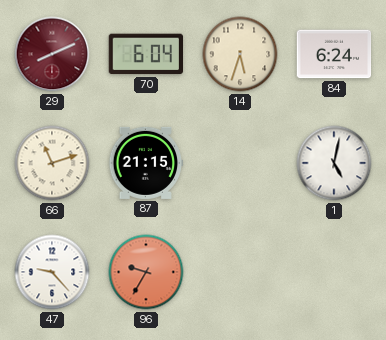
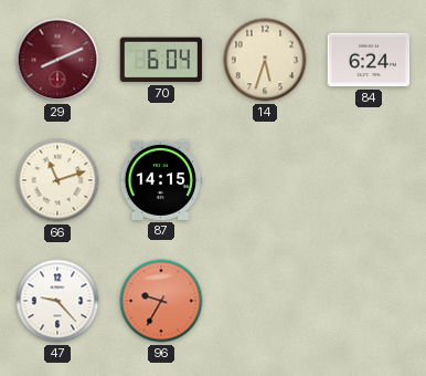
87: 21:15 -> 14:15 (161, 180)
1: 5:02 -> none (334, 163)
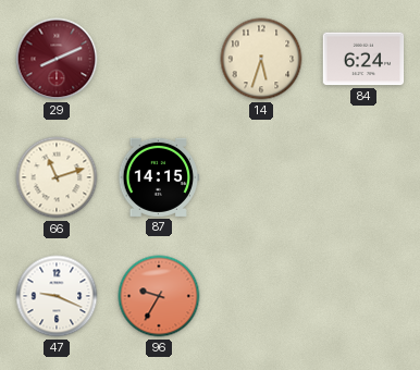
70: 6:04 -> none (160, 60)
47: 9:23 -> 9:19 (57, 296)
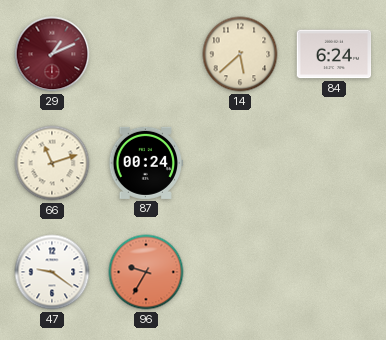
29: 8:11 -> 1:11 (52, 54)
14: 5:33 -> 5:38 (240, 54)
87: 14:15 -> 00:24 (146, 163)
47: 9:19 -> 9:21 (52, 272)
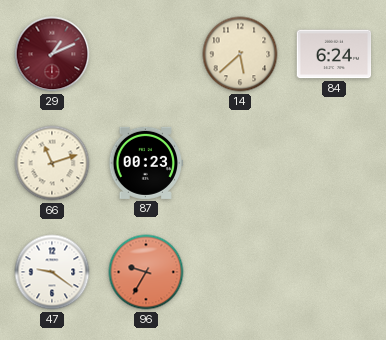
87: 00:24 -> 00:23 (146, 163)
